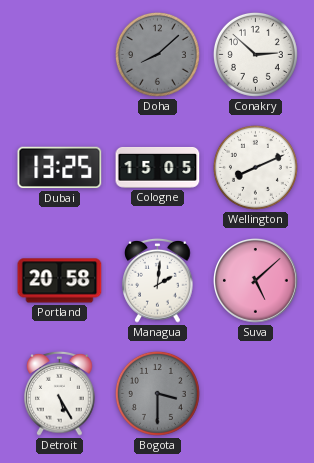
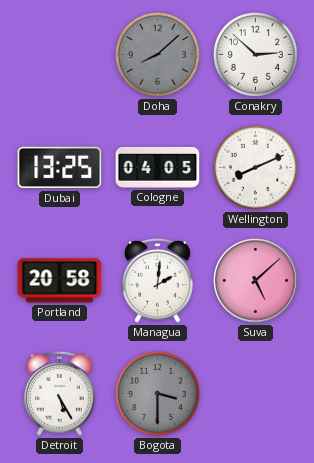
Cologne: 15:05 -> 04:05 (158, 167)
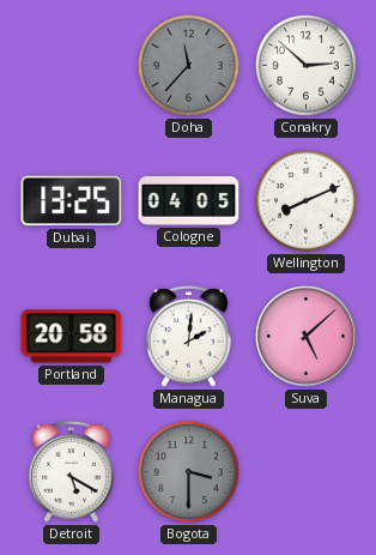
Doha: 8:08 -> 11:37 (188, 65)
Detroit: 5:25 -> 5:20 (72, 471)
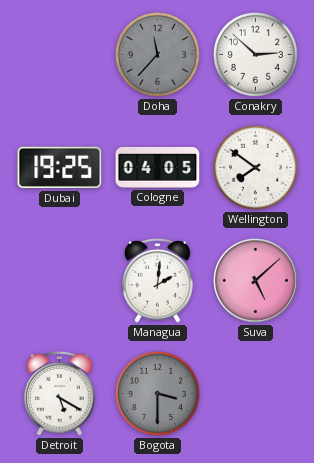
Dubai: 13:25 -> 19:25 (60, 168)
Wellington: 8:11 -> 7:51 (255, 167)
Portland: 20:58 -> none (72, 337)
